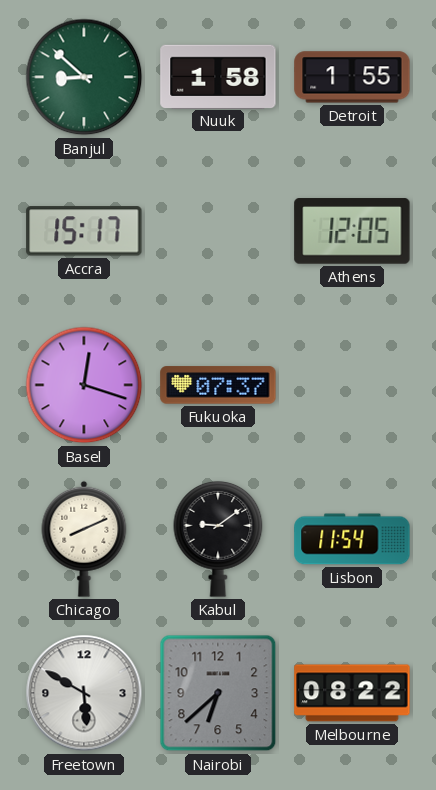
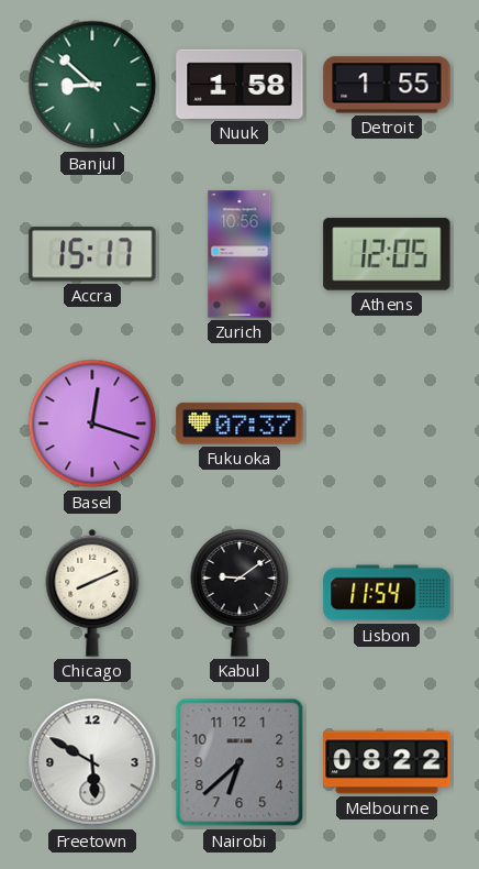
Zurich: none -> 10:56 (239, 254)
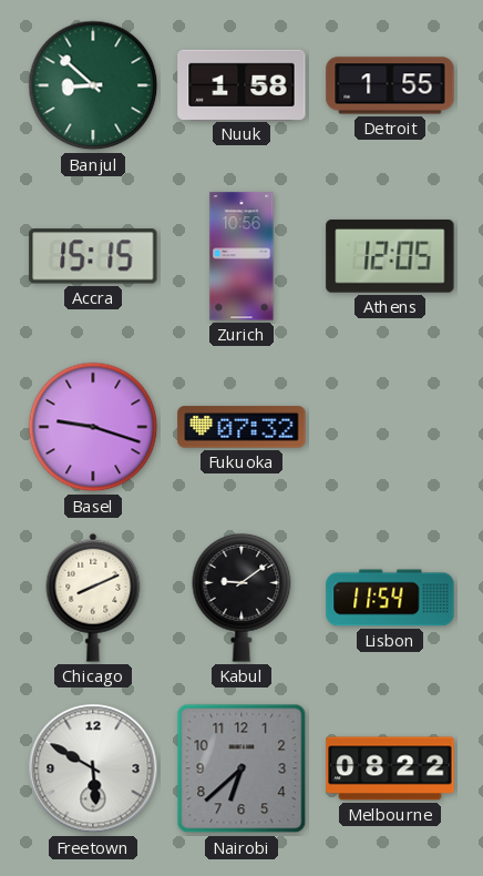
Accra: 15:17 -> 15:15 (93, 256)
Basel: 12:18 -> 9:18 (93, 427)
Fukuoka: 07:37 -> 07:32 (242, 427)
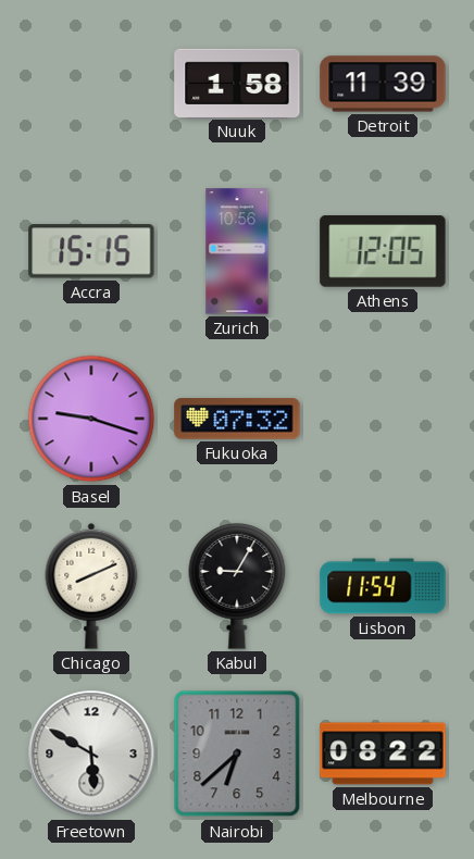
Banjul: 8:52 -> none (93, 85)
Detroit: 1:55 -> 11:39 (383, 84)
Kabul: 9:09 -> 9:05 (237, 586)
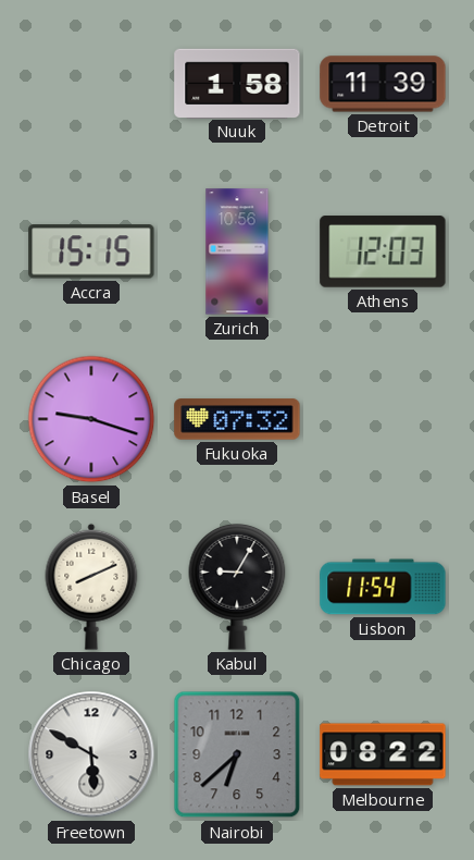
Athens: 12:05 -> 12:03 (383, 251)
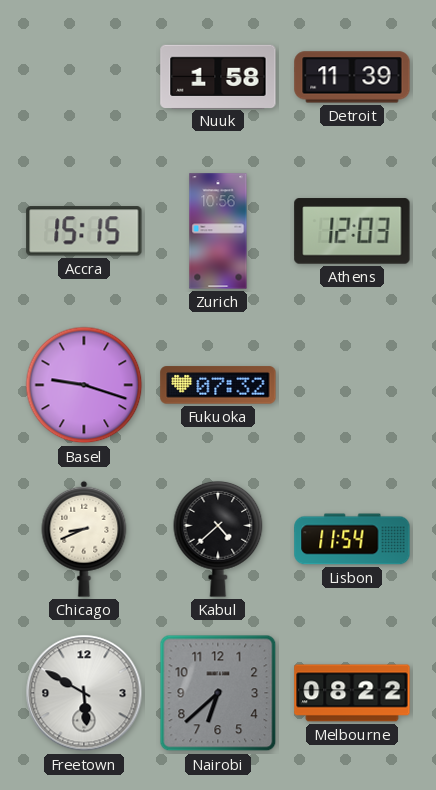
Chicago: 8:11 -> 8:41 (84, 539)
Kabul: 9:05 -> 4:38 (218, 539)
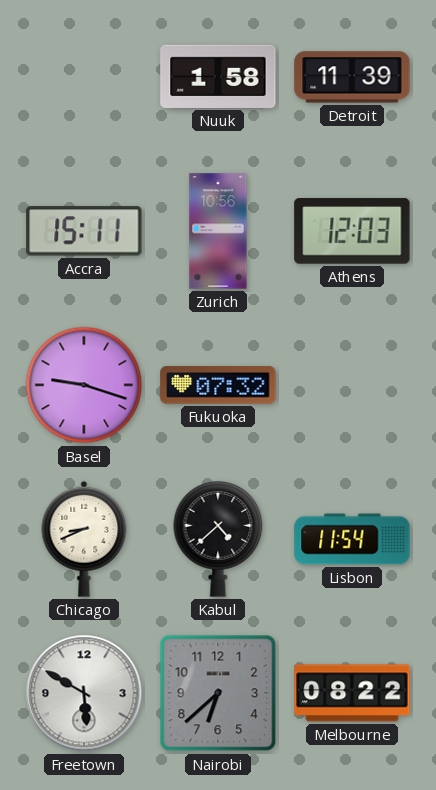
Accra: 15:15 -> 15:11 (84, 231)
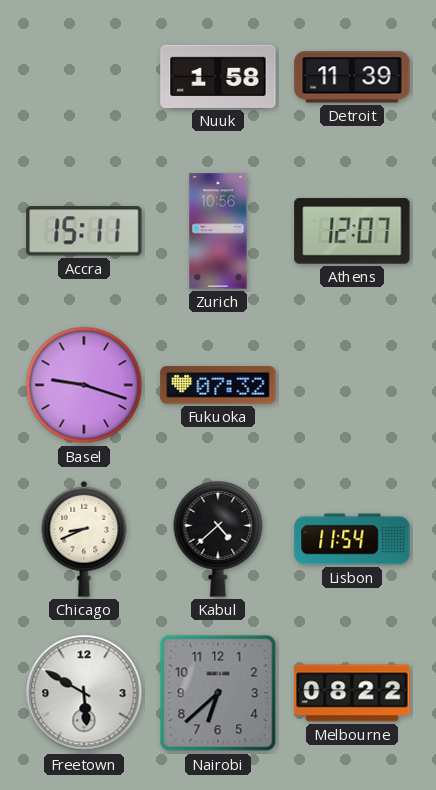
Athens: 12:03 -> 12:07 (352, 231)
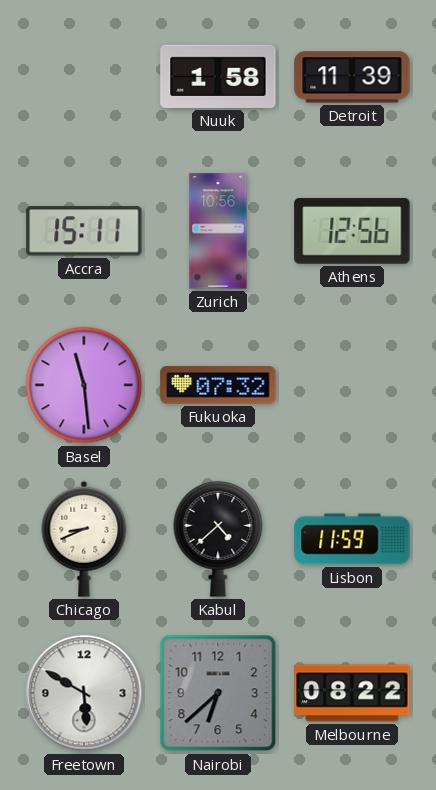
Athens: 12:07 -> 12:56 (352, 231)
Basel: 9:18 -> 11:29 (84, 385)
Lisbon: 11:54 -> 11:59 (352, 539)
